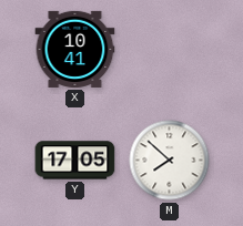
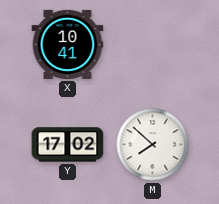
Y: 17:05 -> 17:02 (68, 145)
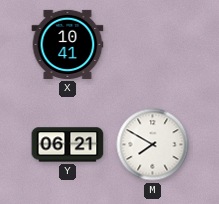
Y: 17:02 -> 06:21 (68, 145)
M: 7:52 -> 7:50 (153, 145)
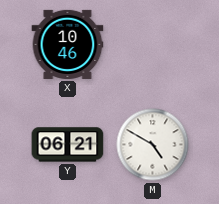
X: 10:41 -> 10:46 (68, 44)
M: 7:50 -> 4:50 (153, 145)
